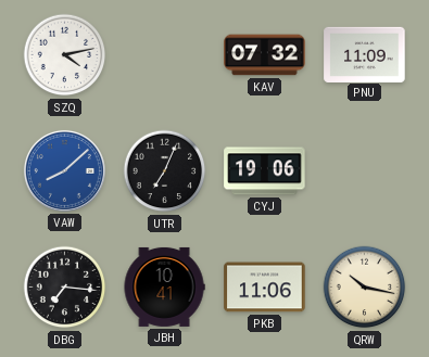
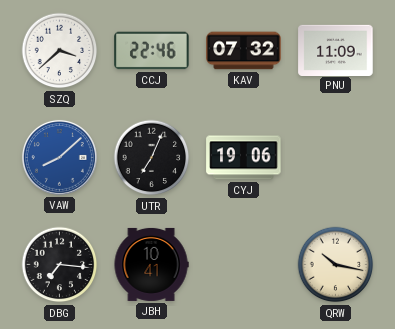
SZQ: 4:13 -> 3:38 (60, 51)
CCJ: none -> 22:46 (152, 51)
PKB: 11:06 -> none (265, 288)
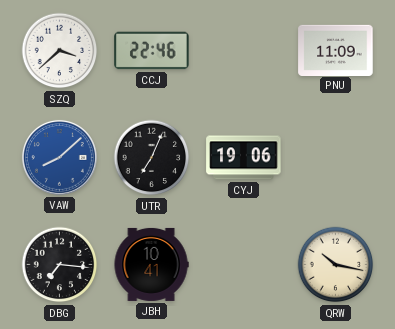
KAV: 07:32 -> none (244, 51)
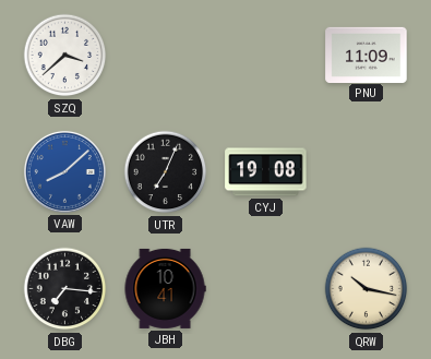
CCJ: 22:46 -> none (152, 51)
CYJ: 19:06 -> 19:08 (266, 172)
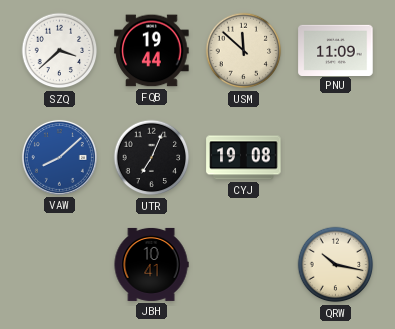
FQB: none -> 19:44 (152, 51)
USM: none -> 11:52 (244, 51)
DBG: 7:16 -> none (65, 289)
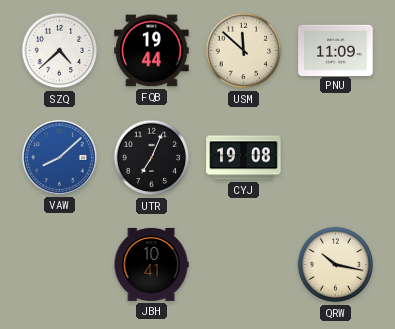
SZQ: 3:38 -> 4:38 (60, 51)
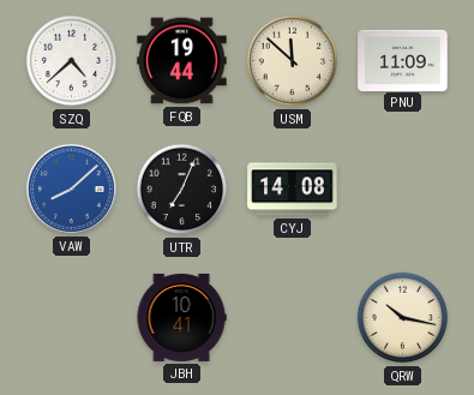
CYJ: 19:08 -> 14:08 (293, 190)
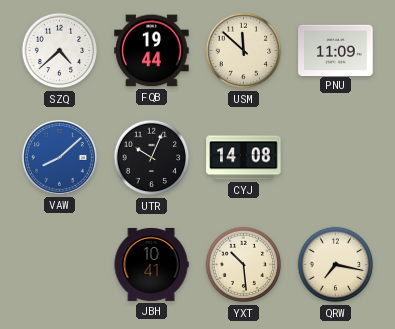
UTR: 7:04 -> 10:04 (152, 158)
YXT: none -> 10:29 (244, 265)
QRW: 10:17 -> 7:17 (336, 265)
